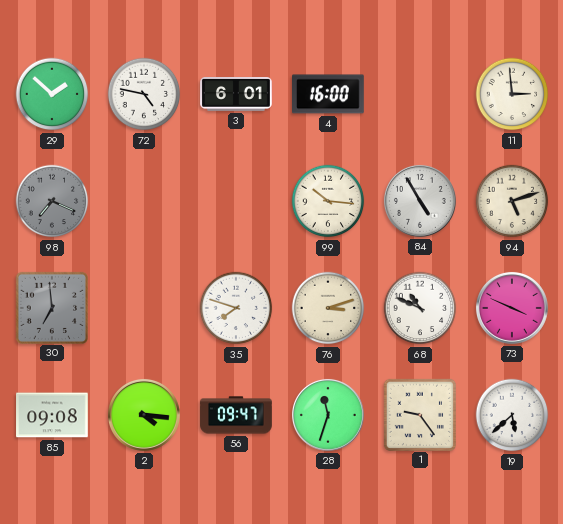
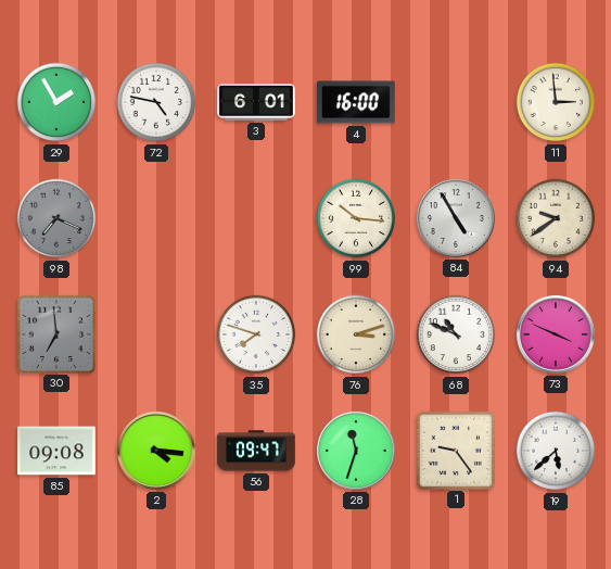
29: 1:52 -> 1:55 (56, 102)
94: 5:12 -> 9:39 (556, 218)
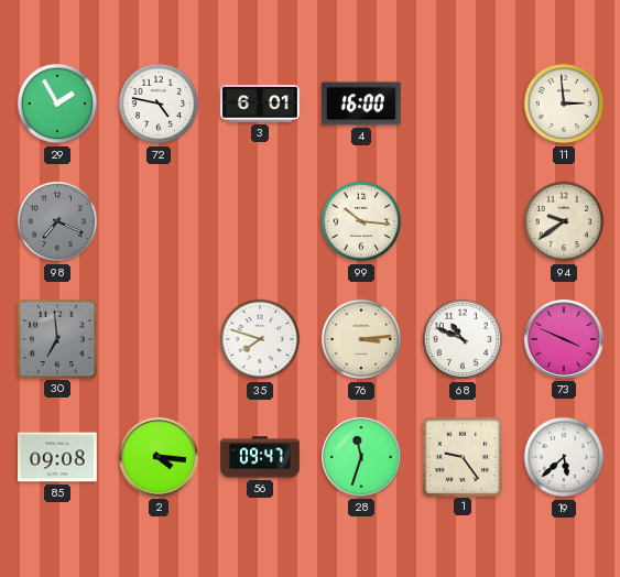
84: 4:55 -> none (456, 218)
76: 3:12 -> 3:14 (361, 339)
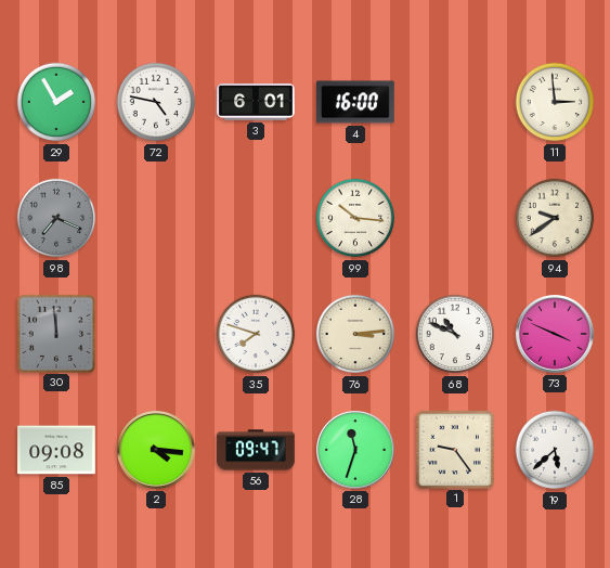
30: 6:59 -> 11:59 (55, 333)
